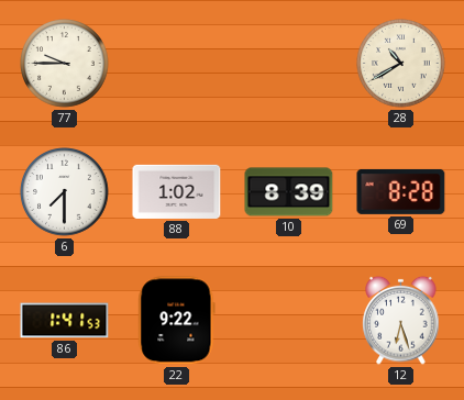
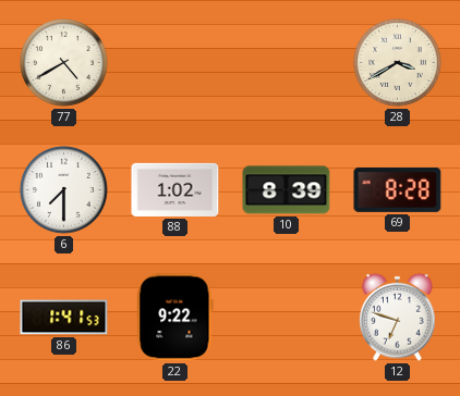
77: 9:45 -> 4:40 (64, 63)
28: 10:40 -> 3:40 (398, 63)
12: 6:27 -> 6:48 (398, 317)
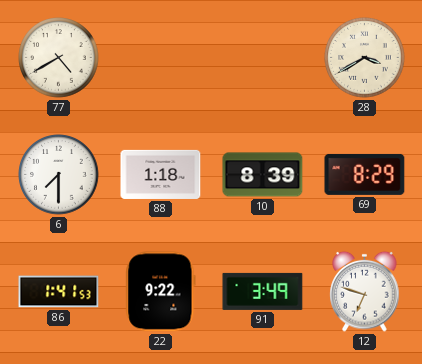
88: 1:02 -> 1:18 (161, 174)
69: 8:28 -> 8:29 (365, 174)
91: none -> 3:49 (263, 291)
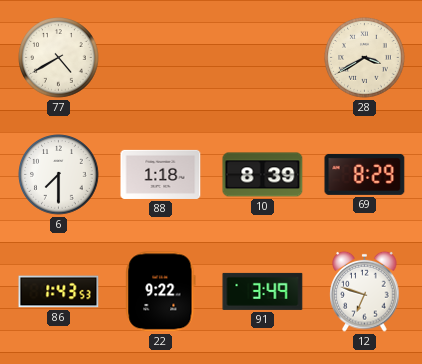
86: 1:41 -> 1:43 (59, 292)
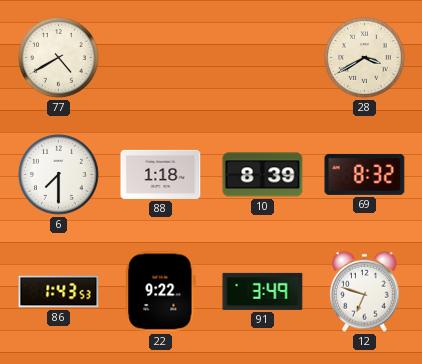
69: 8:29 -> 8:32 (365, 174)
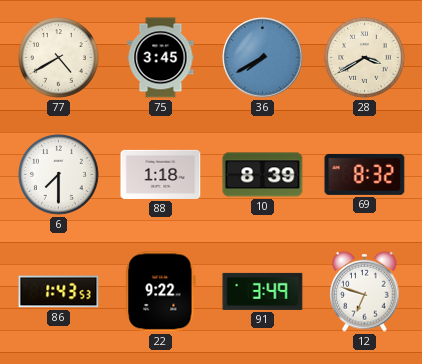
75: none -> 3:45 (161, 58)
36: none -> 7:40 (263, 58)
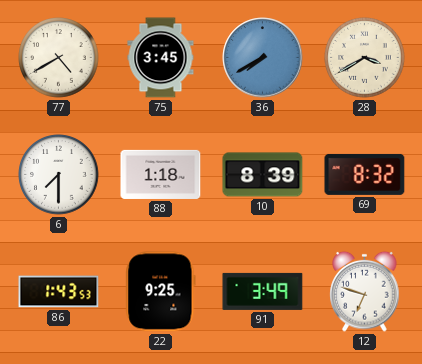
22: 9:22 -> 9:25 (161, 292)
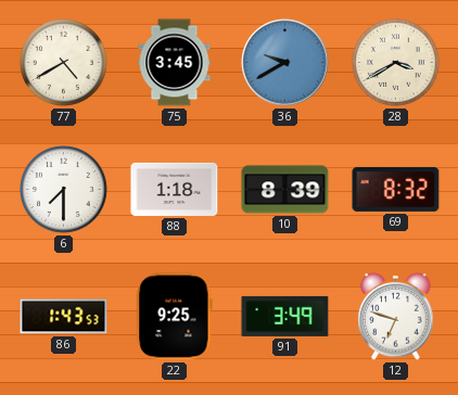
36: 7:40 -> 9:40 (285, 63)
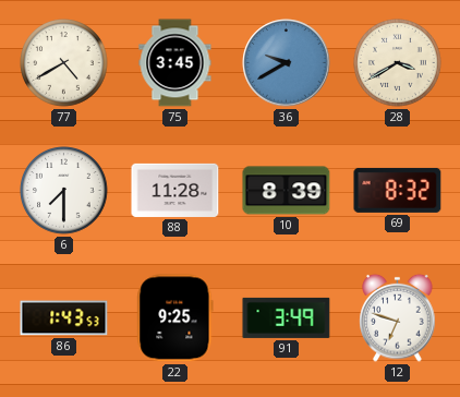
88: 1:18 -> 11:28 (175, 190)
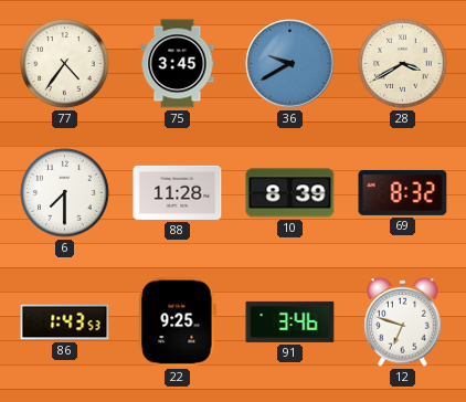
77: 4:40 -> 4:36 (65, 64)
91: 3:49 -> 3:46 (290, 321)
